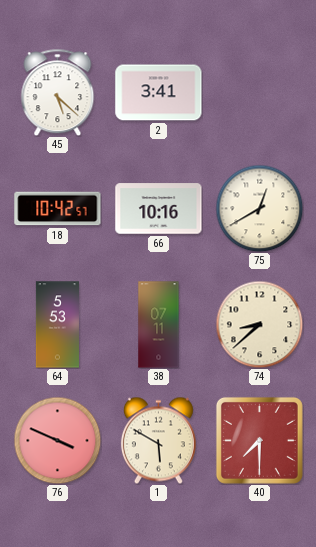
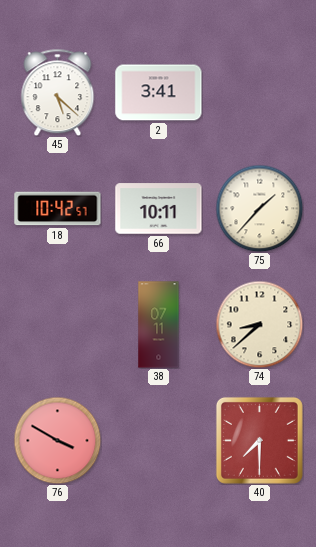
66: 10:16 -> 10:11 (159, 209)
75: 12:40 -> 1:37 (259, 208)
64: 5:53 -> none (57, 325)
76: 3:49 -> 3:50 (57, 440)
1: 5:50 -> none (158, 440)
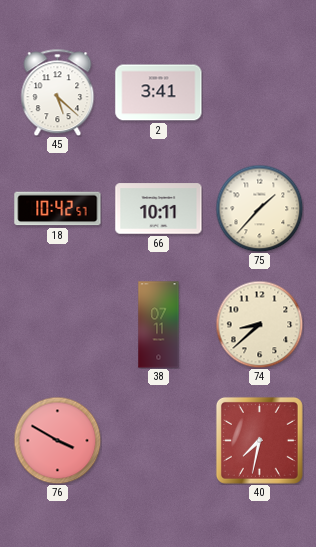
40: 7:30 -> 7:32 (259, 440)
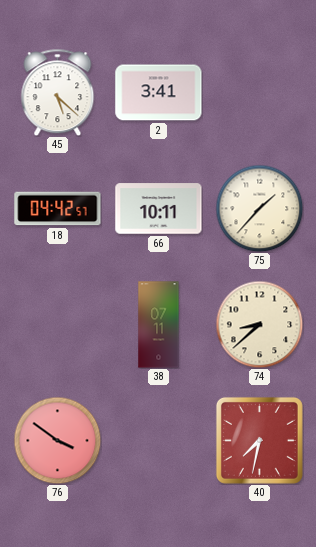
18: 10:42 -> 04:42 (58, 209)
76: 3:50 -> 3:51 (57, 440)
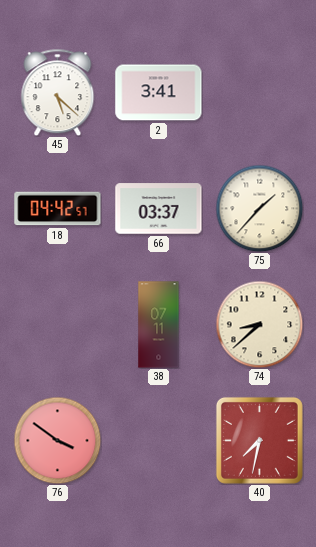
66: 10:11 -> 03:37 (159, 209)
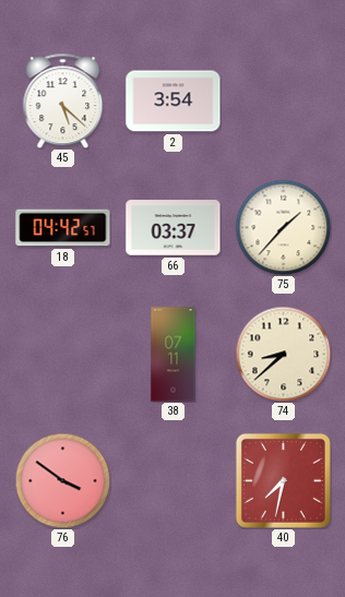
2: 3:41 -> 3:54 (174, 102)
